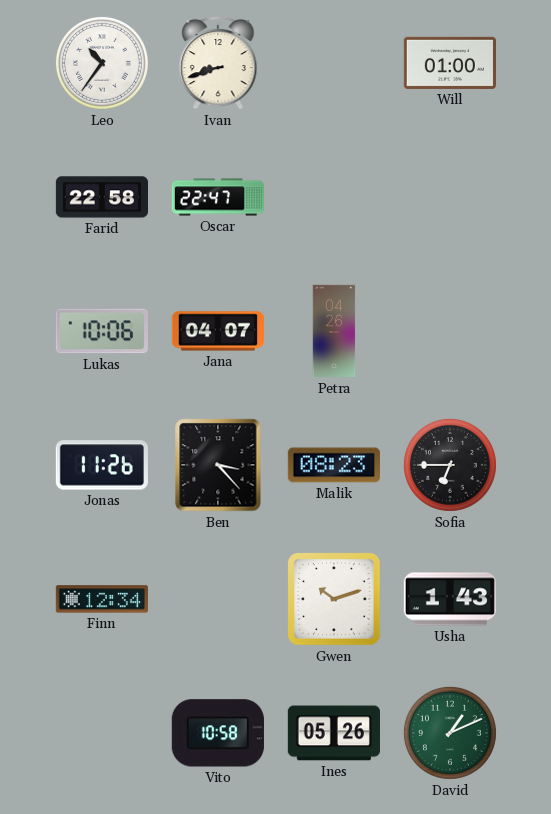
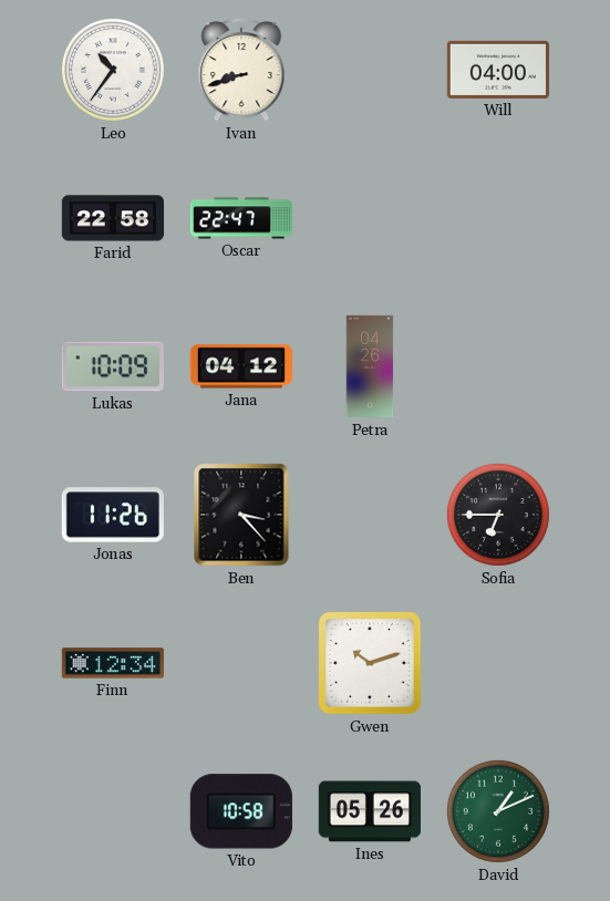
Will: 01:00 -> 04:00 (498, 70)
Lukas: 10:06 -> 10:09 (113, 366)
Jana: 04:07 -> 04:12 (241, 366)
Malik: 08:23 -> none (334, 465)
Usha: 1:43 -> none (449, 599)
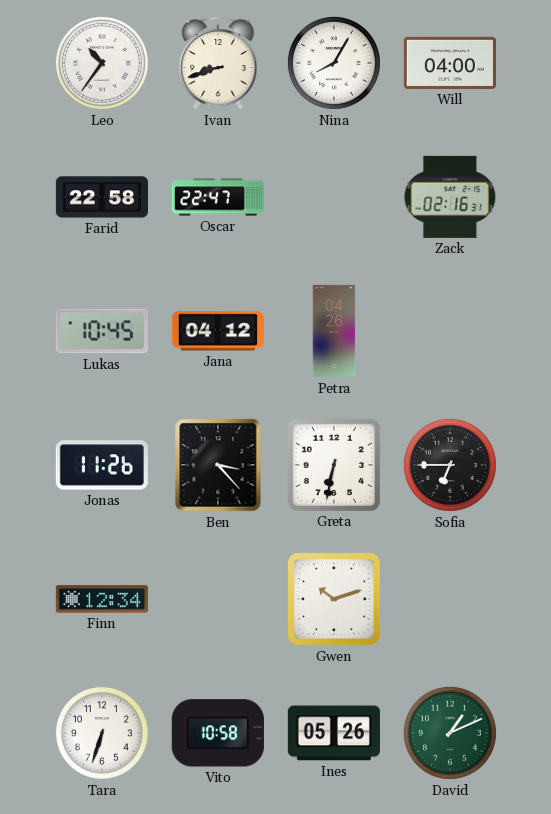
Nina: none -> 8:05 (334, 63)
Zack: none -> 02:16 (450, 197)
Lukas: 10:09 -> 10:45 (102, 331)
Greta: none -> 6:32 (334, 465)
Tara: none -> 6:33 (102, 733)
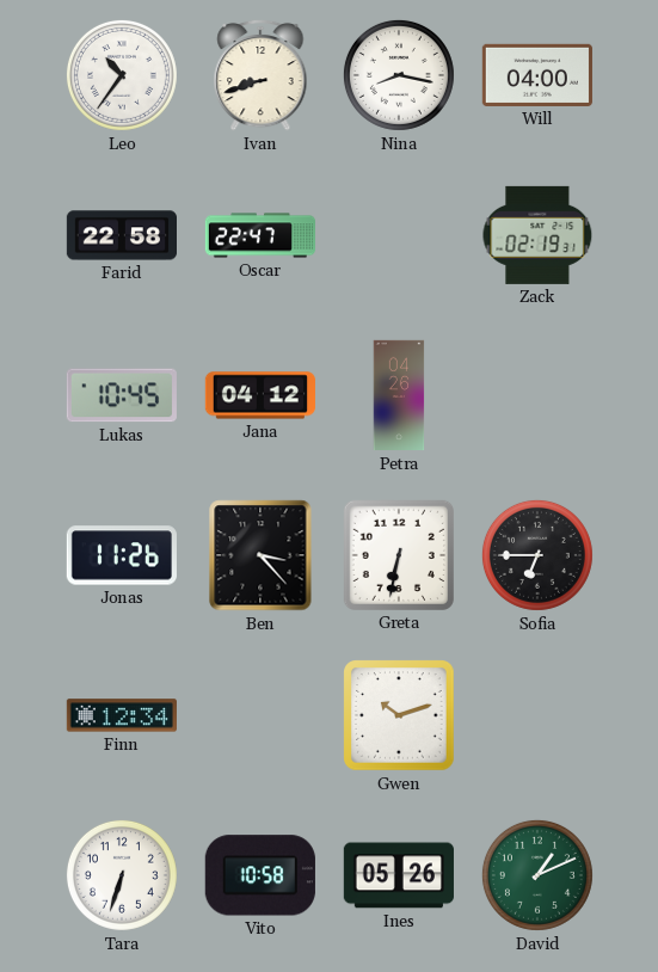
Nina: 8:05 -> 8:17 (399, 75)
Zack: 02:16 -> 02:19 (537, 235)
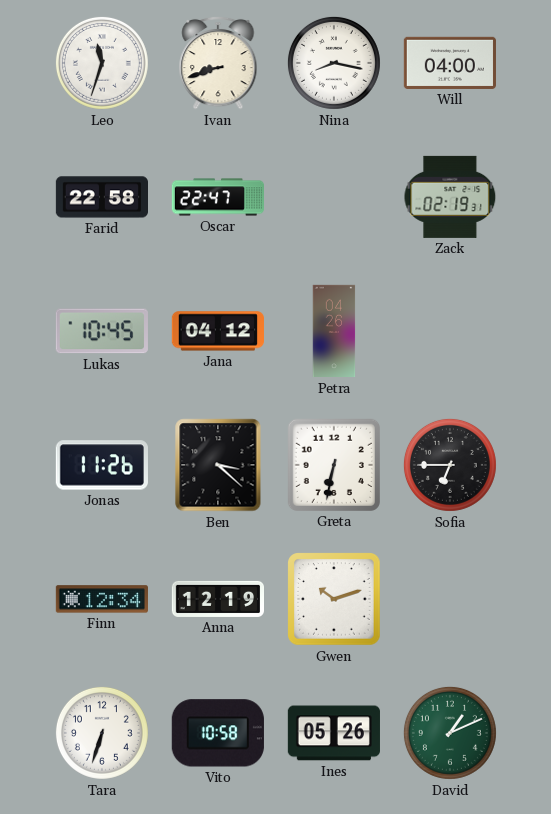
Leo: 10:36 -> 11:33 (102, 63)
Ben: 3:23 -> 3:22 (218, 465)
Anna: none -> 12:19 (217, 599)
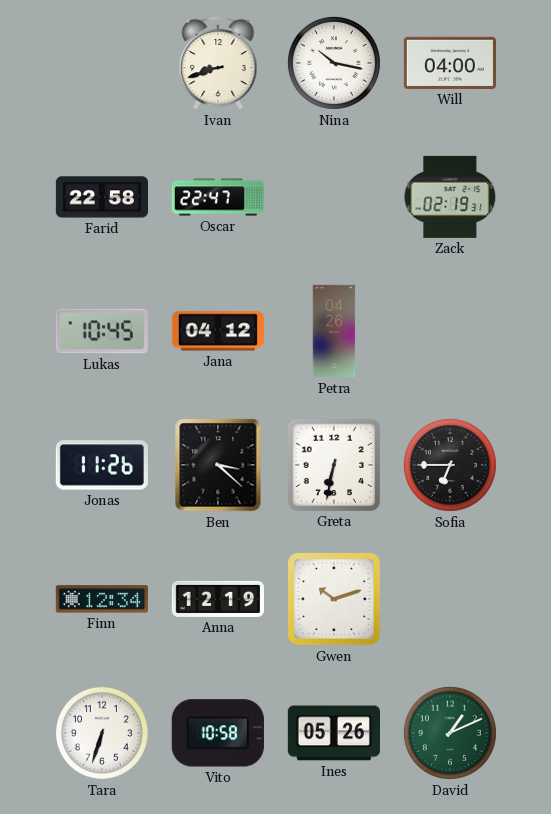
Leo: 11:33 -> none (102, 63)
Nina: 8:17 -> 10:17 (334, 63)
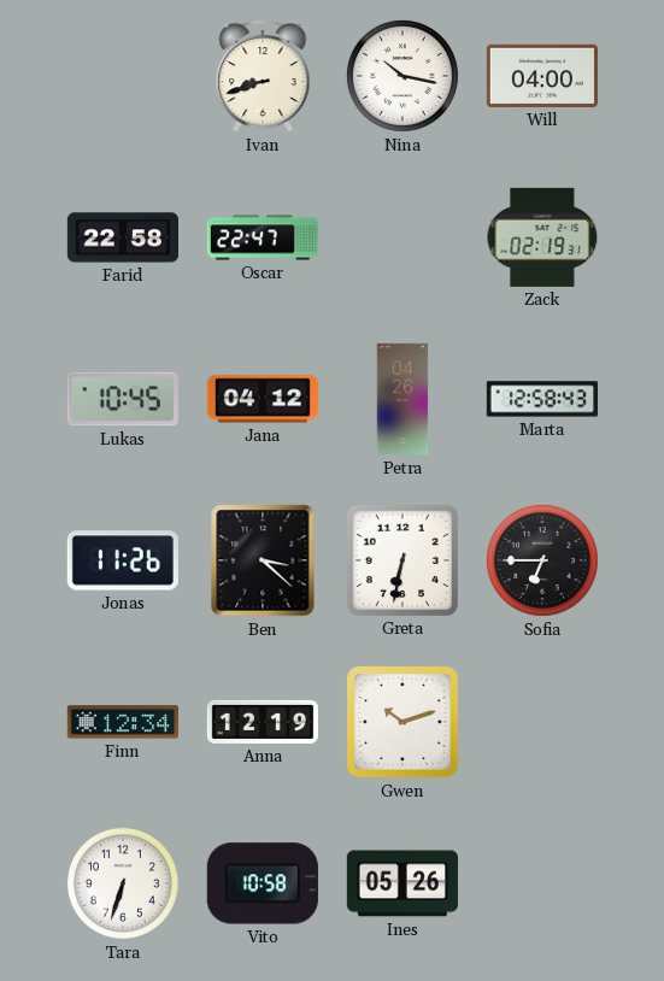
Marta: none -> 12:58 (541, 399)
David: 1:11 -> none (450, 733)
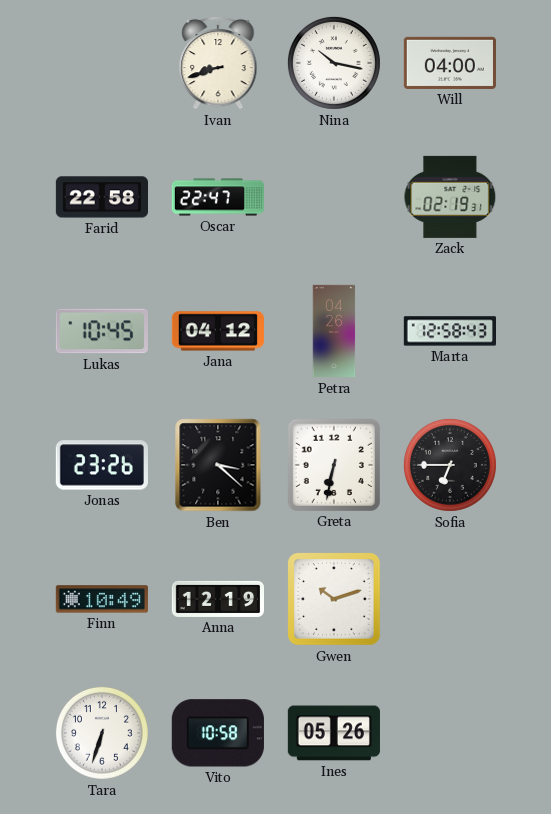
Jonas: 11:26 -> 23:26 (102, 465)
Finn: 12:34 -> 10:49 (101, 599)
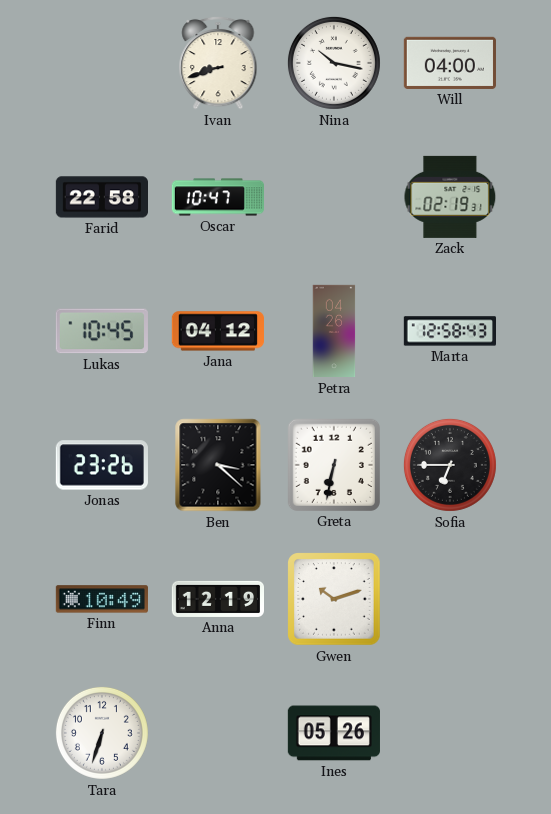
Oscar: 22:47 -> 10:47 (217, 197)
Vito: 10:58 -> none (218, 733)
